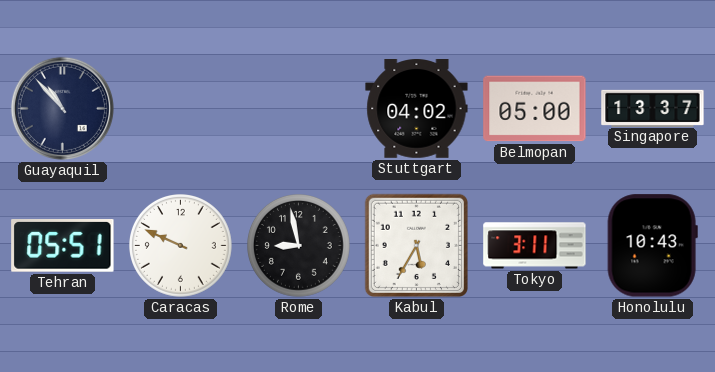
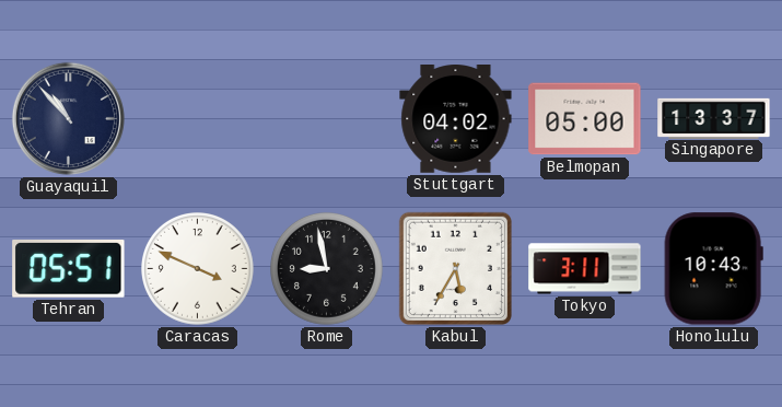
Caracas: 9:49 -> 3:49 (198, 269)
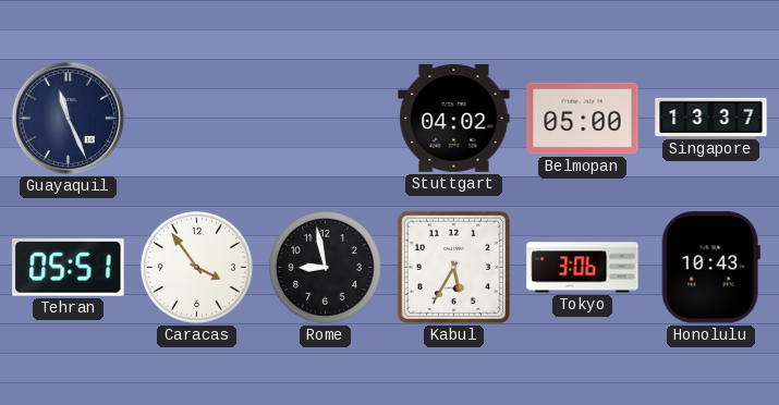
Guayaquil: 10:53 -> 11:26 (68, 118)
Caracas: 3:49 -> 3:54 (197, 268)
Tokyo: 3:11 -> 3:06 (583, 268)
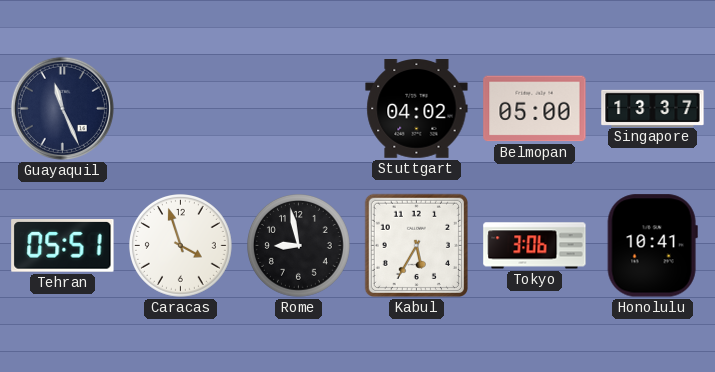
Caracas: 3:54 -> 3:57 (181, 246)
Honolulu: 10:43 -> 10:41 (652, 246)
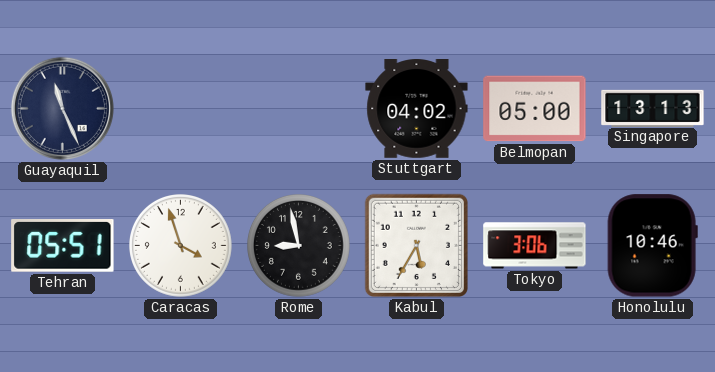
Singapore: 13:37 -> 13:13 (653, 108)
Honolulu: 10:41 -> 10:46 (652, 246)
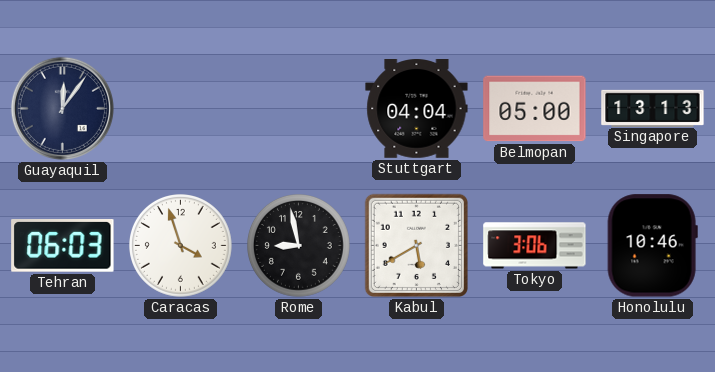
Guayaquil: 11:26 -> 12:06 (62, 108)
Stuttgart: 04:02 -> 04:04 (417, 109)
Tehran: 05:51 -> 06:03 (63, 246)
Kabul: 5:35 -> 5:40 (416, 245)
